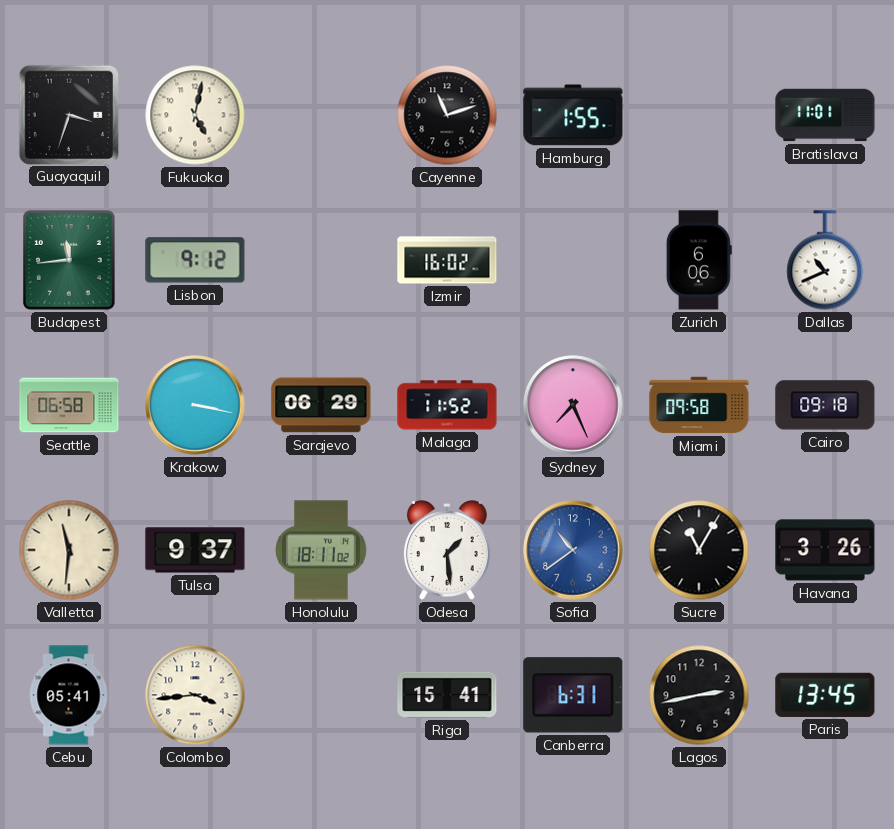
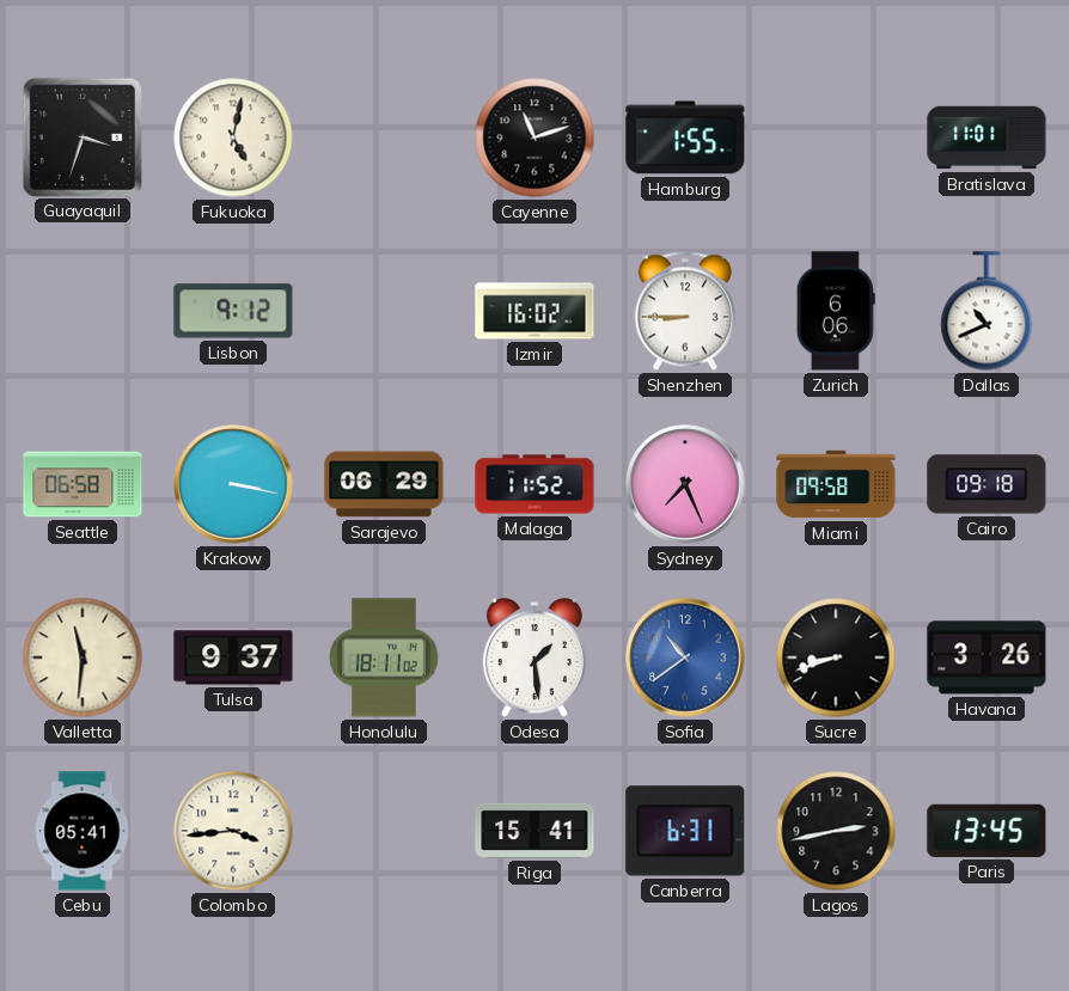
Budapest: 11:44 -> none (70, 261)
Shenzhen: none -> 8:45 (685, 311)
Sucre: 11:05 -> 8:42 (836, 657)
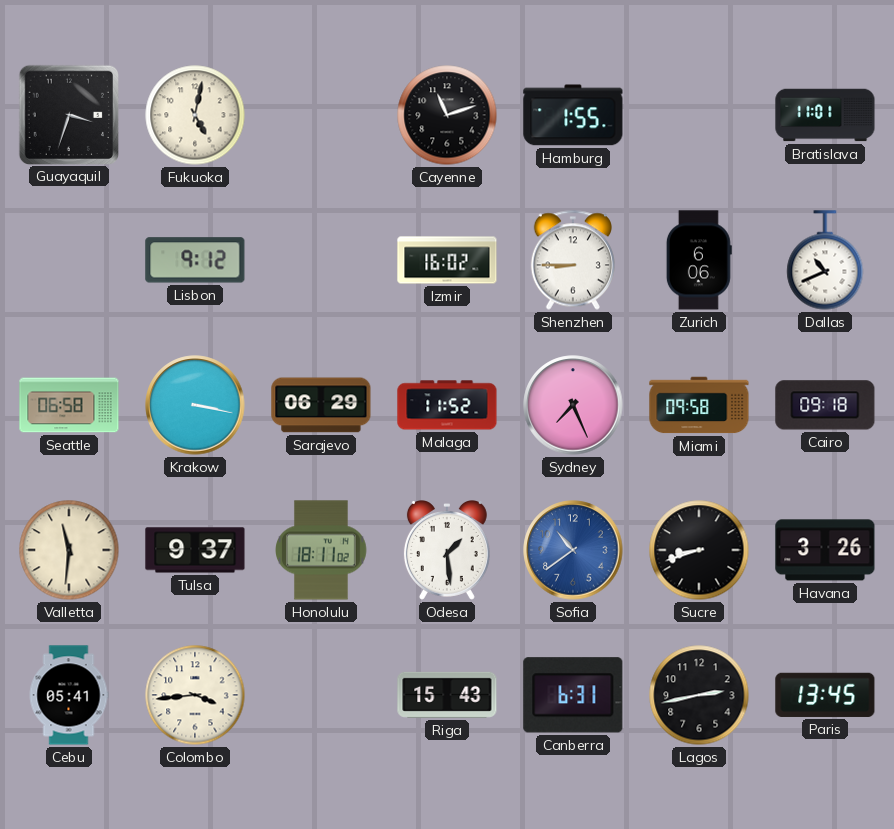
Riga: 15:41 -> 15:43 (447, 695)
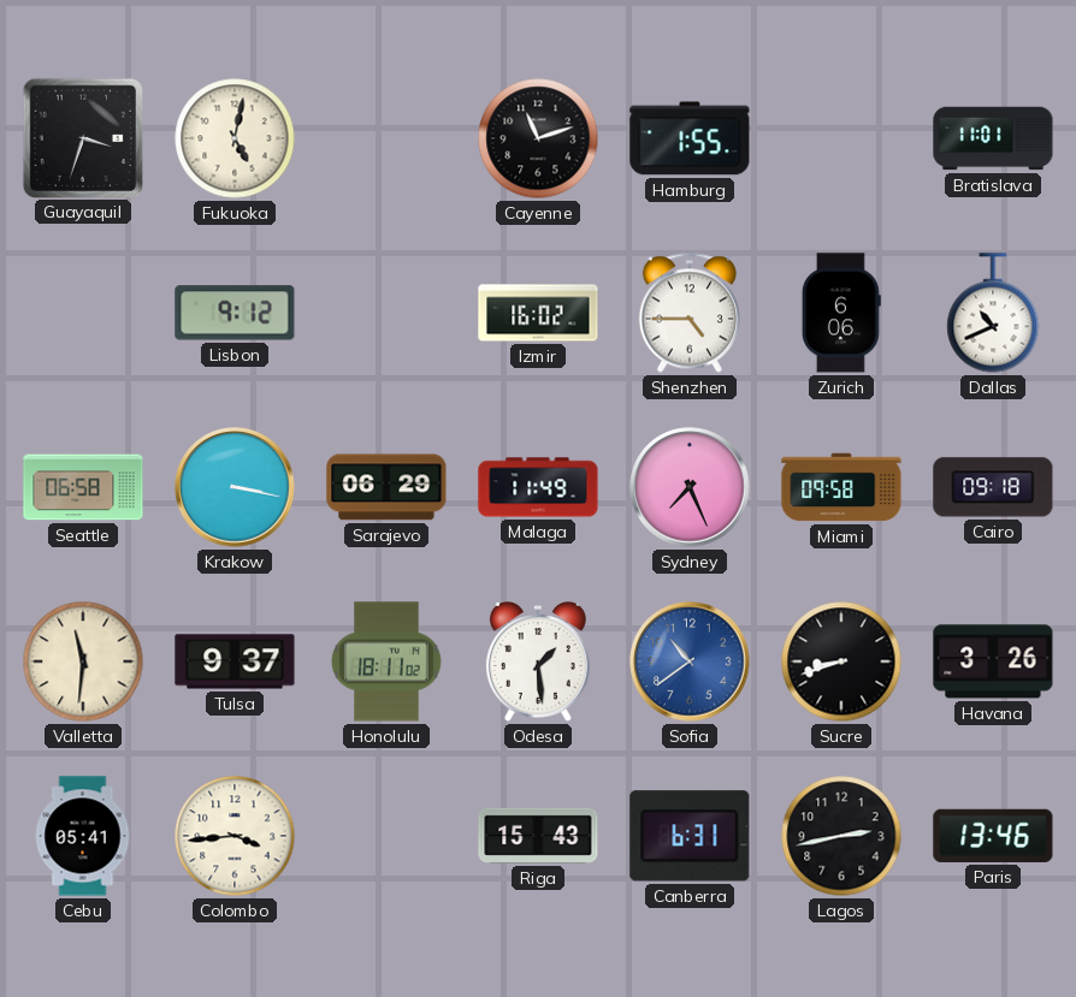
Shenzhen: 8:45 -> 4:45 (690, 313)
Malaga: 11:52 -> 11:49 (538, 487)
Paris: 13:45 -> 13:46 (993, 836)
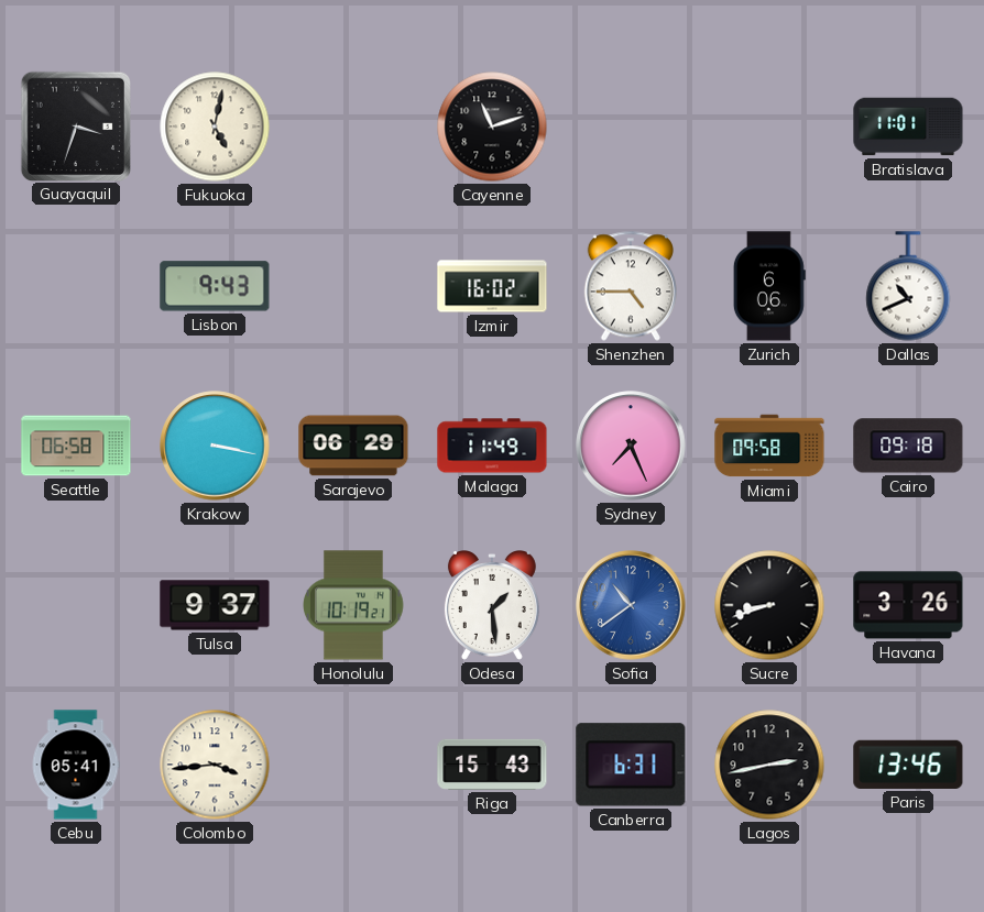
Hamburg: 1:55 -> none (690, 138)
Lisbon: 9:12 -> 9:43 (215, 286)
Valletta: 11:31 -> none (83, 661)
Honolulu: 18:11 -> 10:19 (353, 605)
